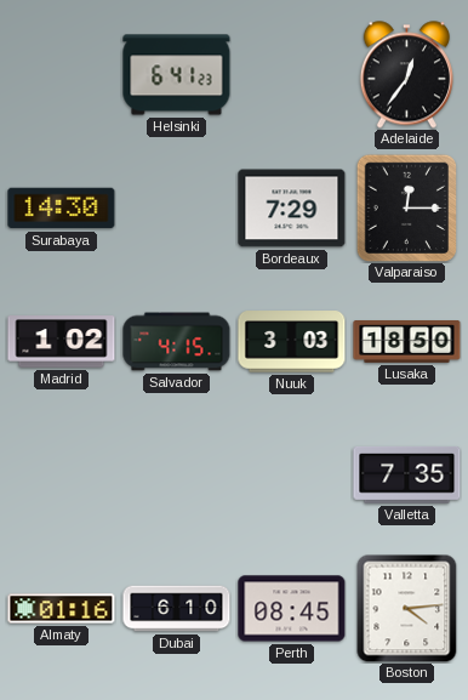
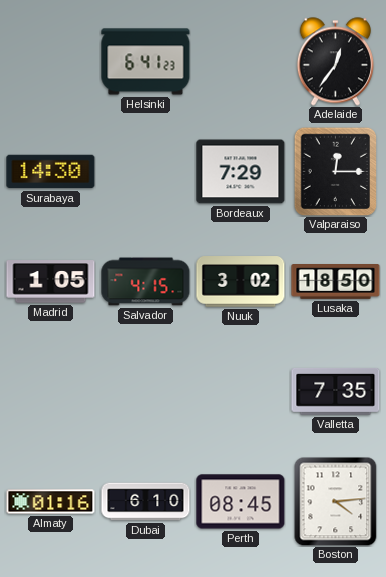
Madrid: 1:02 -> 1:05 (51, 282)
Nuuk: 3:03 -> 3:02 (241, 282)
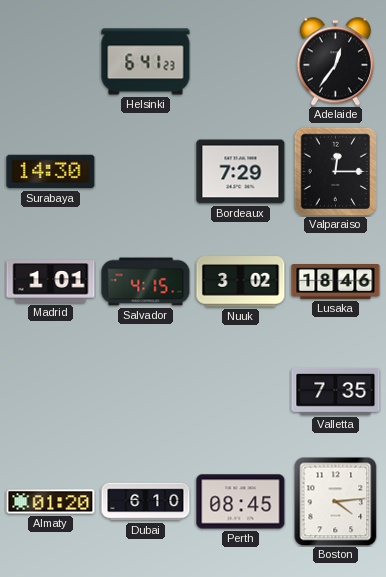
Madrid: 1:05 -> 1:01 (51, 282)
Lusaka: 18:50 -> 18:46 (336, 282)
Almaty: 01:16 -> 01:20 (51, 502)
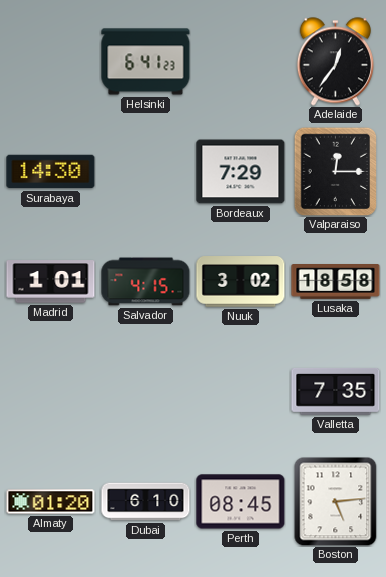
Lusaka: 18:46 -> 18:58 (336, 282)
Boston: 4:14 -> 5:14 (336, 501)
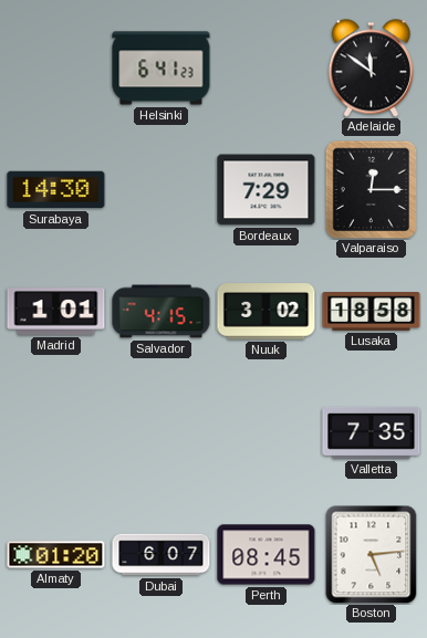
Adelaide: 12:36 -> 11:51 (371, 69)
Dubai: 6:10 -> 6:07 (162, 555)
